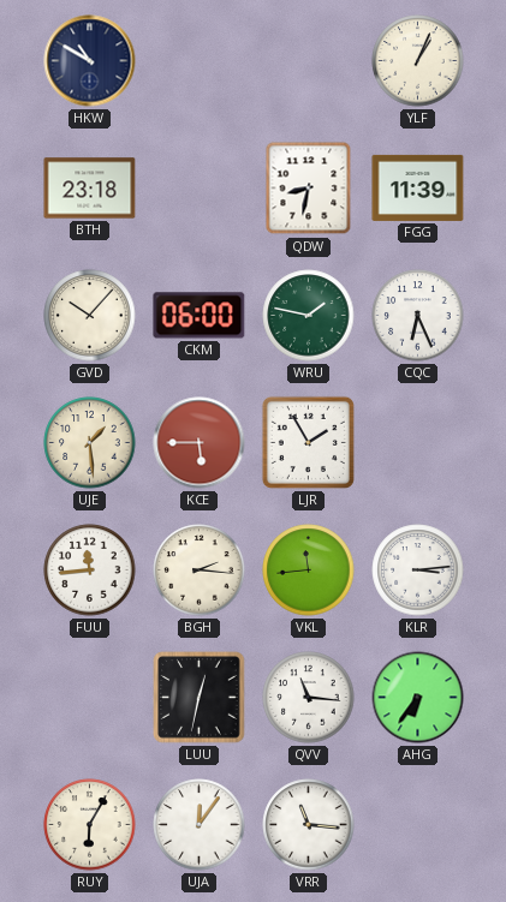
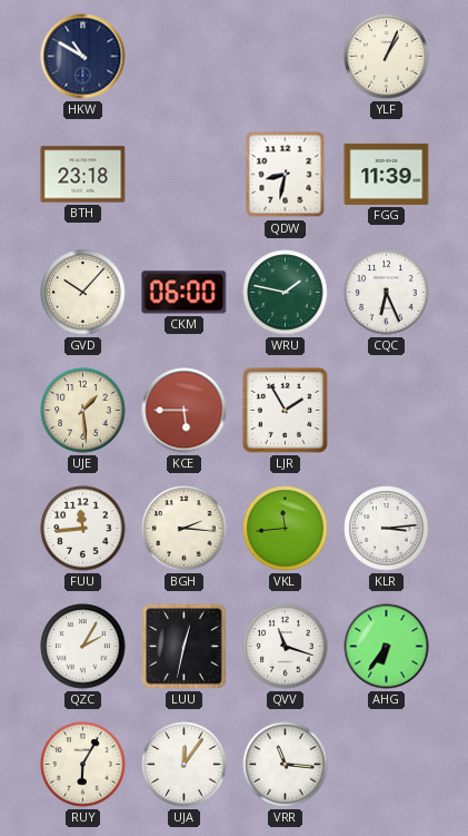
QZC: none -> 2:05 (83, 647)
QVV: 11:16 -> 11:18 (286, 647)
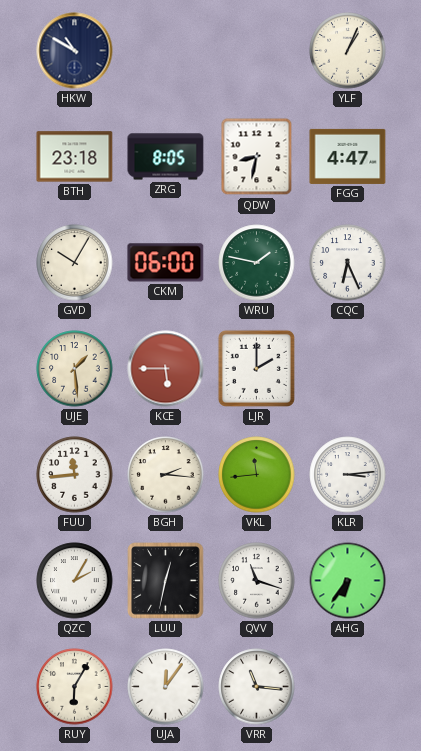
ZRG: none -> 8:05 (166, 157)
FGG: 11:39 -> 4:47 (348, 156)
GVD: 10:07 -> 10:05 (75, 263)
LJR: 1:55 -> 2:00 (256, 368)
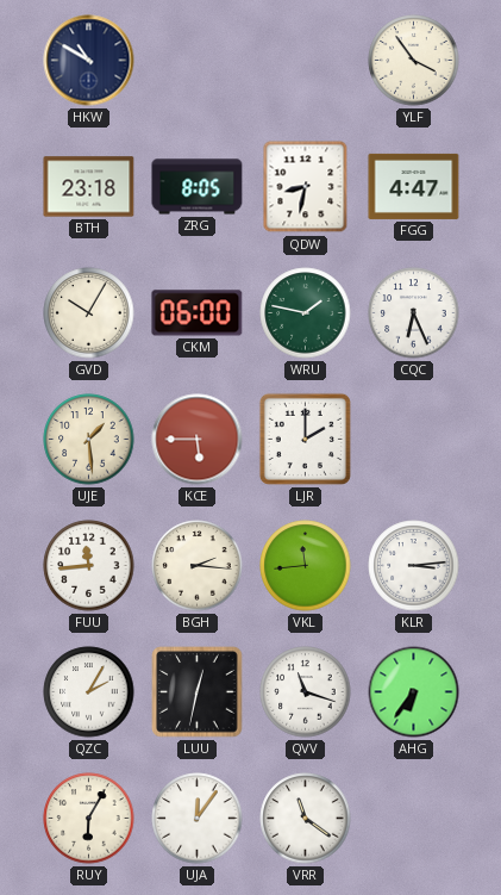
YLF: 1:04 -> 3:54 (414, 61)
VRR: 11:16 -> 11:21 (306, 819)
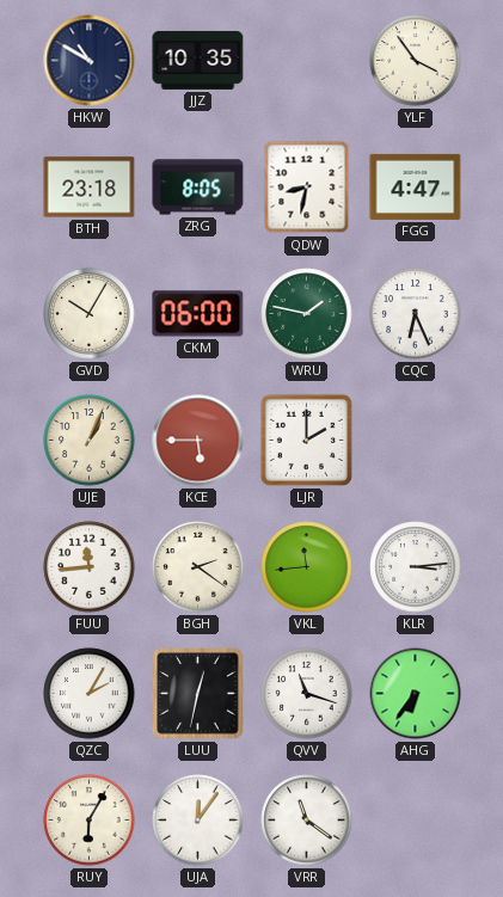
JJZ: none -> 10:35 (198, 60)
UJE: 1:29 -> 1:04 (90, 441)
BGH: 2:16 -> 2:21 (198, 567)
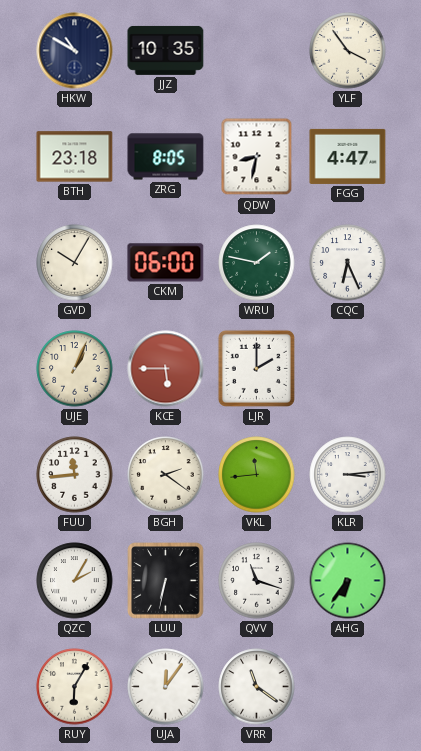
LUU: 12:32 -> 6:32 (166, 581)
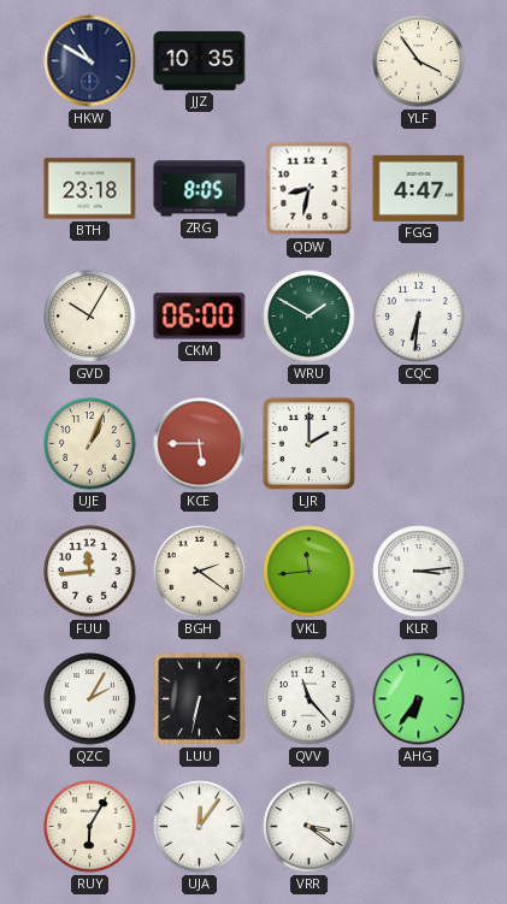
WRU: 1:47 -> 1:50 (309, 317)
CQC: 6:26 -> 6:31 (419, 317)
QVV: 11:18 -> 11:23 (309, 699)
VRR: 11:21 -> 3:21 (309, 827)
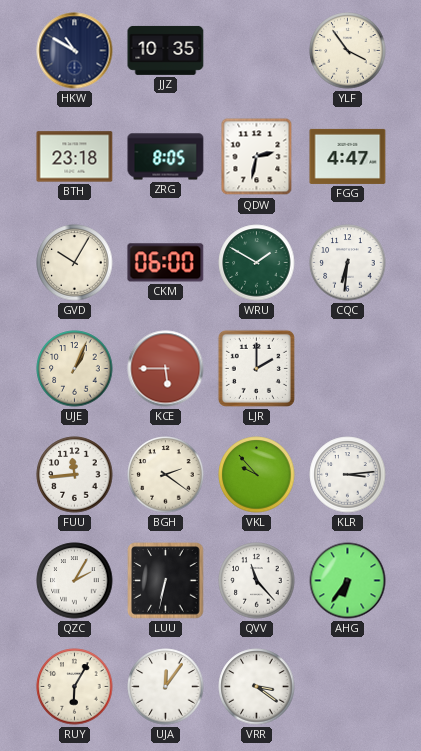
QDW: 8:32 -> 2:32 (257, 157)
VKL: 11:44 -> 9:53 (257, 475)
